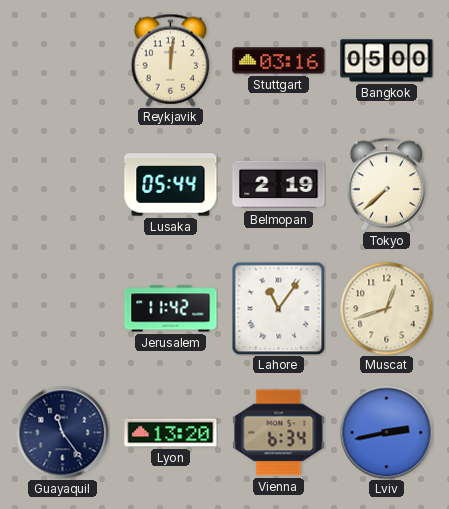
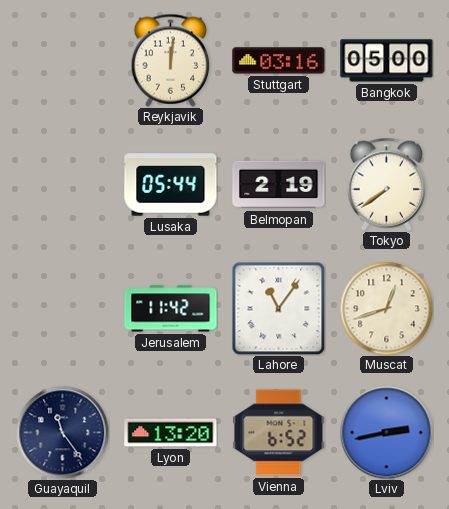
Tokyo: 7:38 -> 7:39 (387, 184)
Vienna: 6:34 -> 6:52 (279, 433)
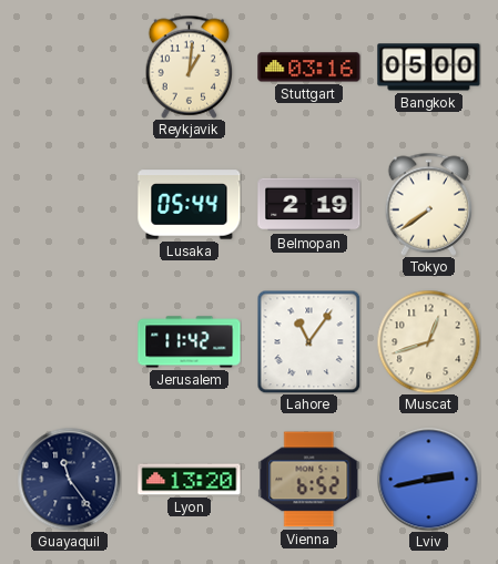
Reykjavik: 12:01 -> 1:01 (190, 66)
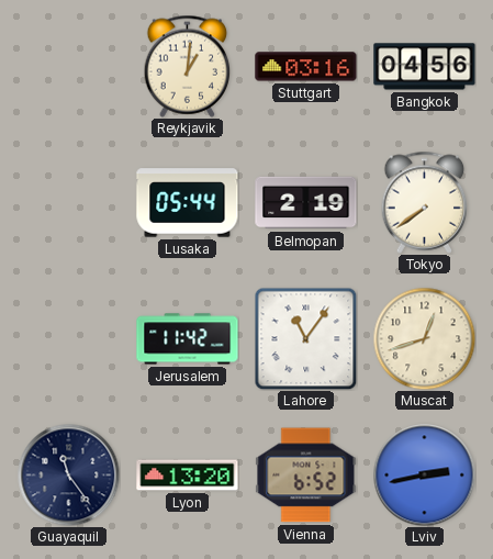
Bangkok: 05:00 -> 04:56 (425, 67)
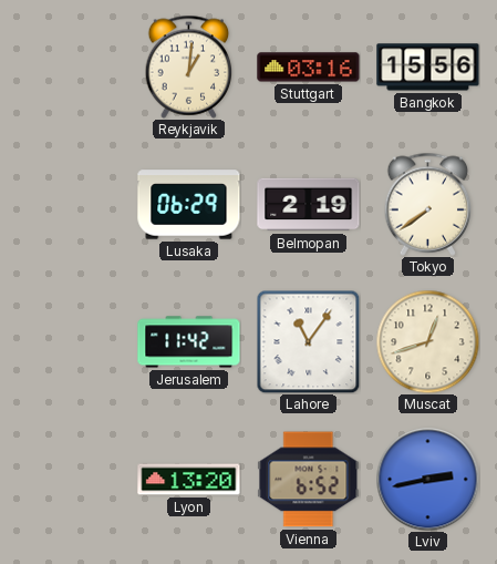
Bangkok: 04:56 -> 15:56 (428, 68)
Lusaka: 05:44 -> 06:29 (189, 205)
Guayaquil: 11:24 -> none (68, 474)
